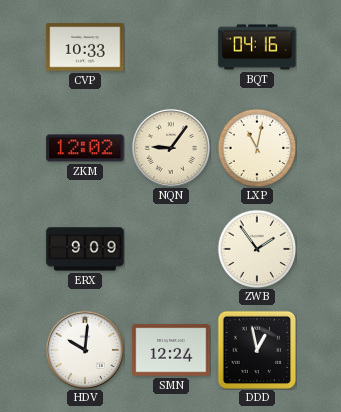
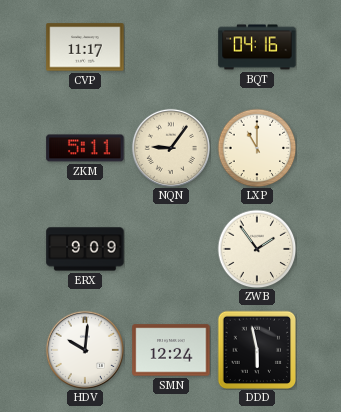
CVP: 10:33 -> 11:17 (85, 47)
ZKM: 12:02 -> 5:11 (85, 148)
LXP: 11:02 -> 11:00 (257, 148)
DDD: 12:58 -> 5:58 (257, 350)
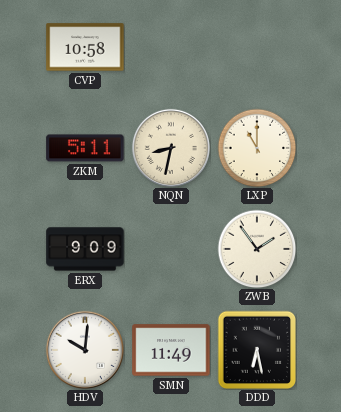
CVP: 11:17 -> 10:58 (85, 47)
BQT: 04:16 -> none (257, 47)
NQN: 9:06 -> 8:32 (171, 148)
SMN: 12:24 -> 11:49 (171, 350)
DDD: 5:58 -> 6:28 (257, 350)
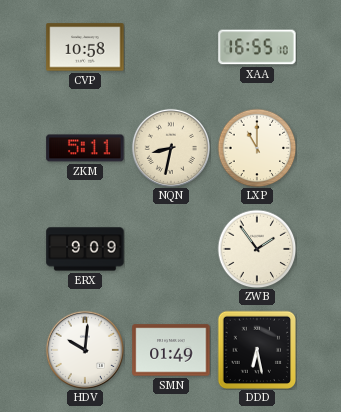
XAA: none -> 16:55 (257, 47)
SMN: 11:49 -> 01:49 (171, 350)
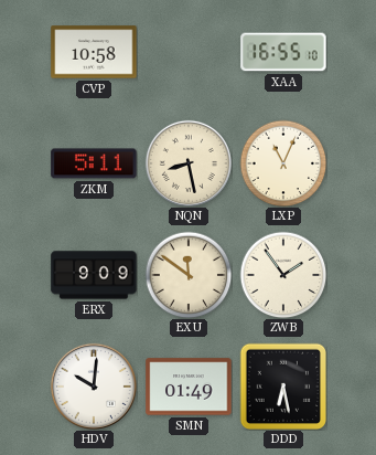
NQN: 8:32 -> 8:28 (189, 163)
LXP: 11:00 -> 11:04 (283, 163)
EXU: none -> 11:51 (189, 275)
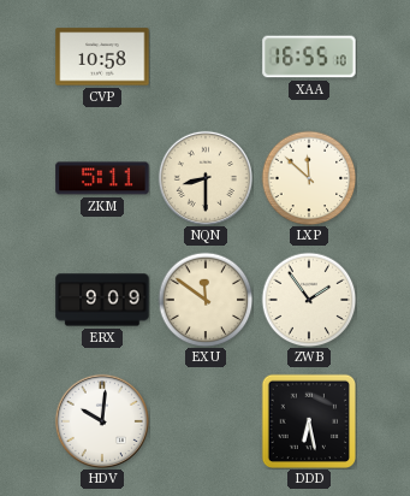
NQN: 8:28 -> 8:30 (206, 178)
LXP: 11:04 -> 11:52 (309, 178)
SMN: 01:49 -> none (189, 387)
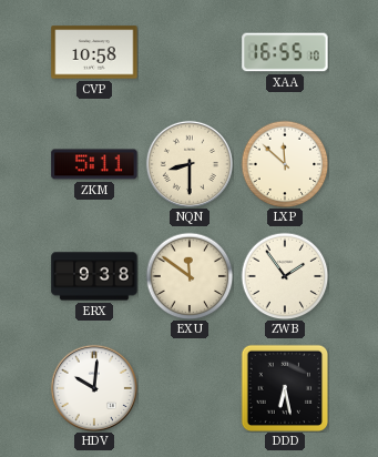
ERX: 9:09 -> 9:38 (94, 276)
